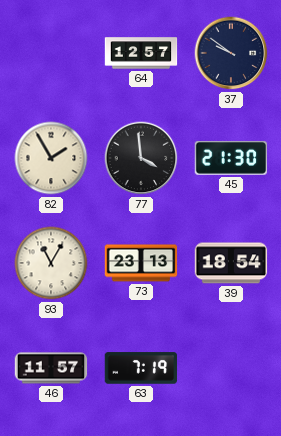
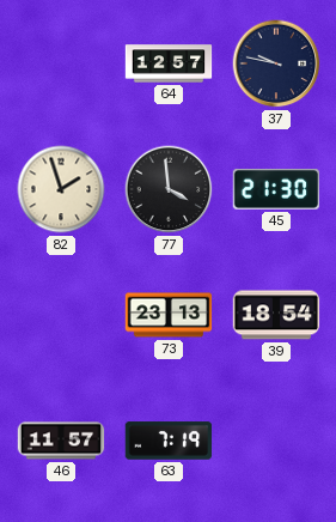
37: 9:51 -> 9:47 (276, 63)
82: 1:55 -> 1:57 (61, 189)
93: 11:05 -> none (51, 263)
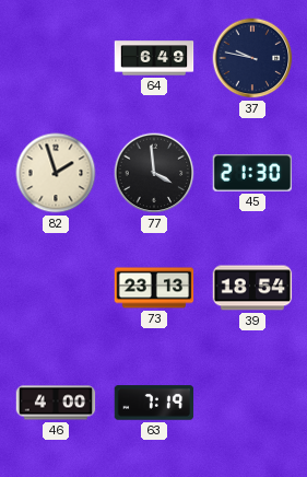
64: 12:57 -> 6:49 (154, 58)
46: 11:57 -> 4:00 (56, 403)
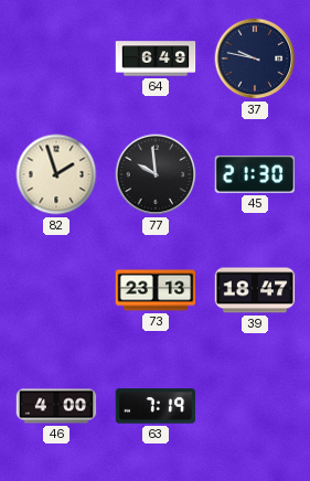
77: 3:59 -> 9:59 (156, 174)
39: 18:54 -> 18:47 (255, 290)
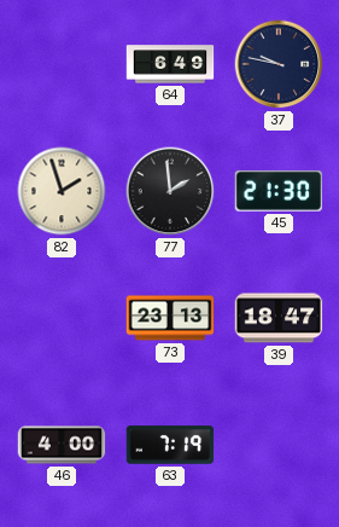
77: 9:59 -> 1:59 (170, 191)
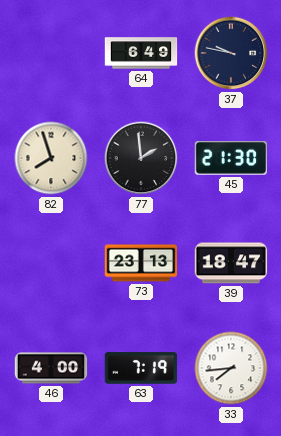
82: 1:57 -> 7:57 (51, 158)
33: none -> 7:44 (231, 368)
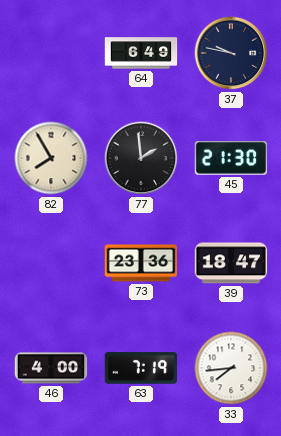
82: 7:57 -> 7:55 (51, 158)
73: 23:13 -> 23:36 (141, 263)
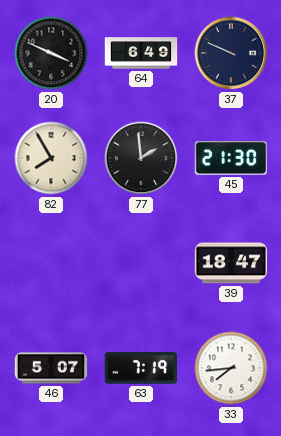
20: none -> 3:49 (51, 53)
37: 9:47 -> 9:49 (231, 53)
73: 23:36 -> none (141, 263)
46: 4:00 -> 5:07 (51, 368)
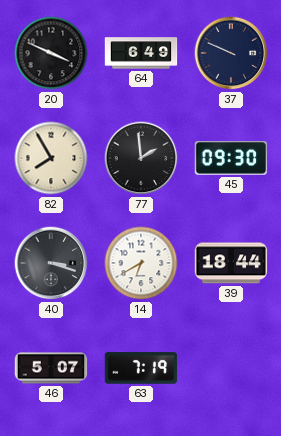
45: 21:30 -> 09:30 (231, 158)
40: none -> 3:18 (51, 263)
14: none -> 6:40 (141, 263)
39: 18:47 -> 18:44 (231, 263)
33: 7:44 -> none (231, 368)
